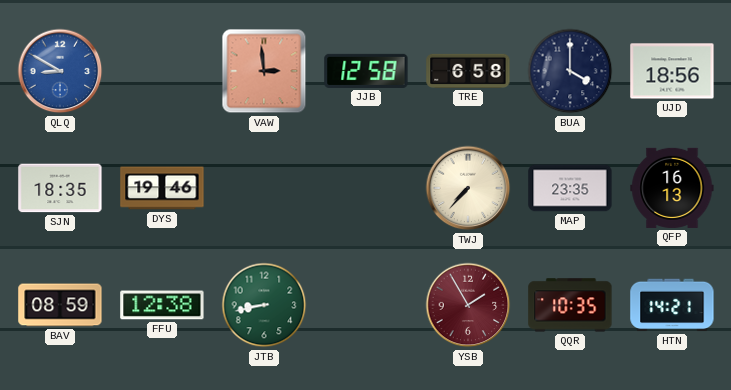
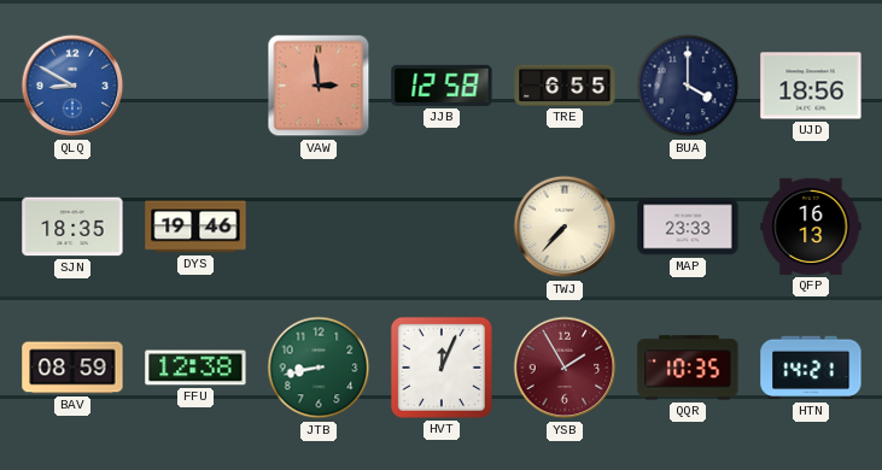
TRE: 6:58 -> 6:55 (565, 86)
MAP: 23:35 -> 23:33 (688, 227)
HVT: none -> 12:04 (442, 368)
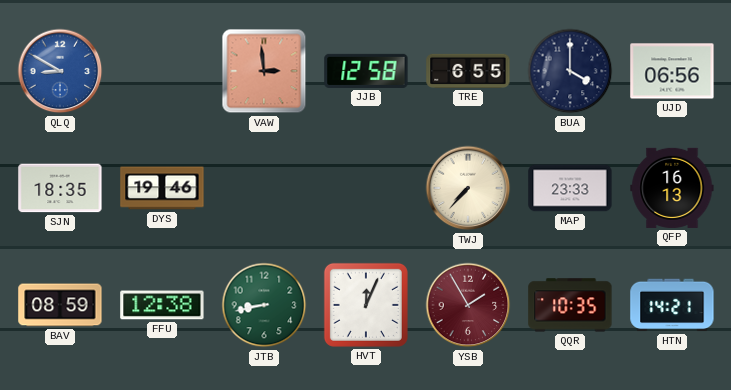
UJD: 18:56 -> 06:56 (672, 71)
